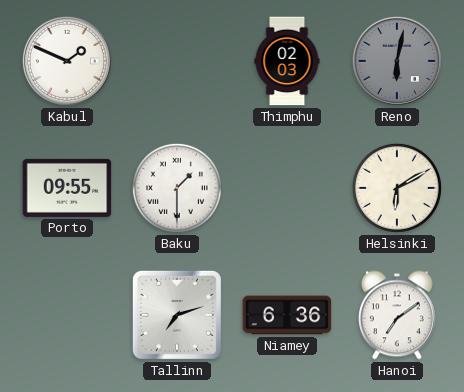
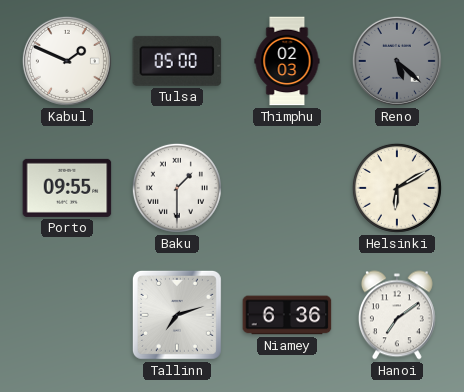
Tulsa: none -> 05:00 (177, 61)
Reno: 6:02 -> 5:22 (397, 61)
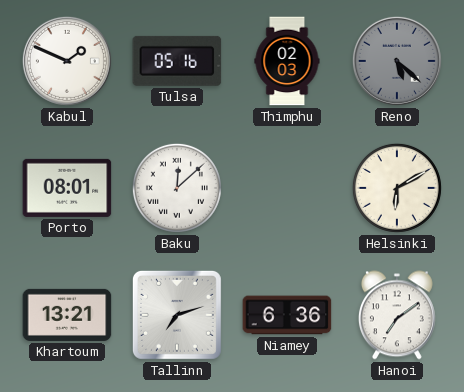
Tulsa: 05:00 -> 05:16 (177, 61)
Porto: 09:55 -> 08:01 (67, 188)
Baku: 1:30 -> 12:08 (177, 188)
Khartoum: none -> 13:21 (67, 315)
